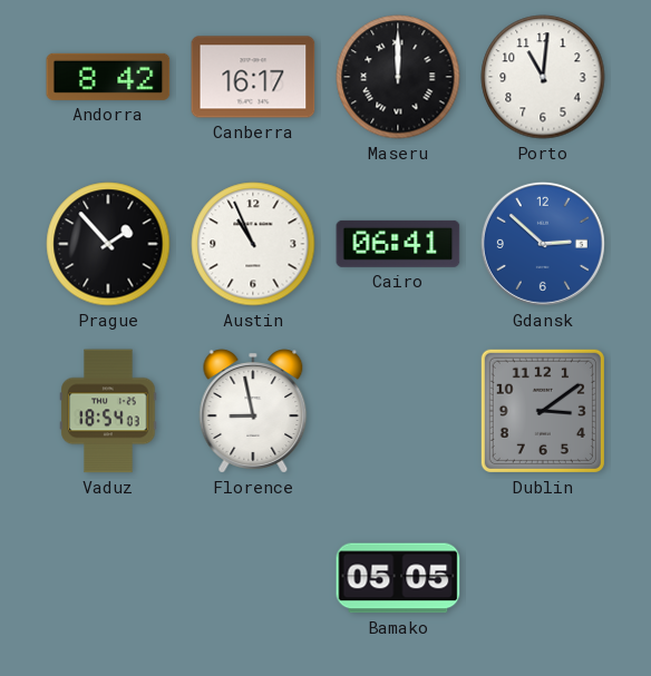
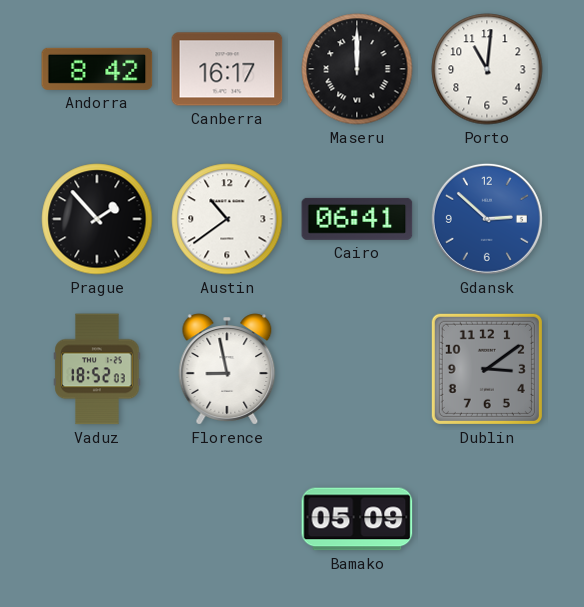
Austin: 10:56 -> 10:39 (227, 219)
Vaduz: 18:54 -> 18:52 (97, 369)
Bamako: 05:05 -> 05:09 (357, 519)
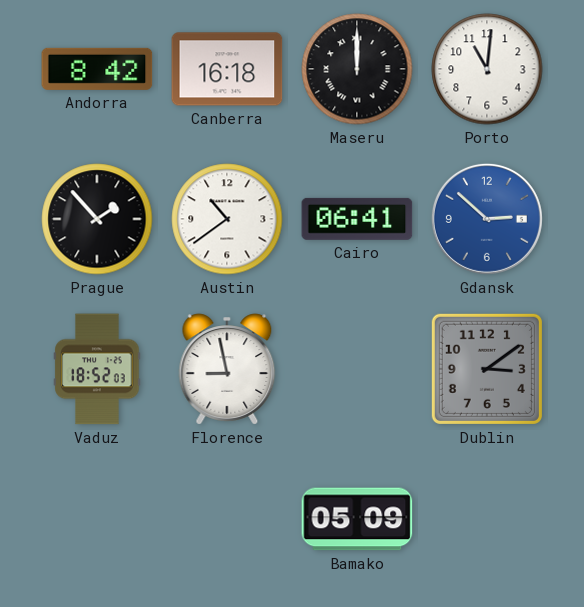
Canberra: 16:17 -> 16:18 (227, 69)
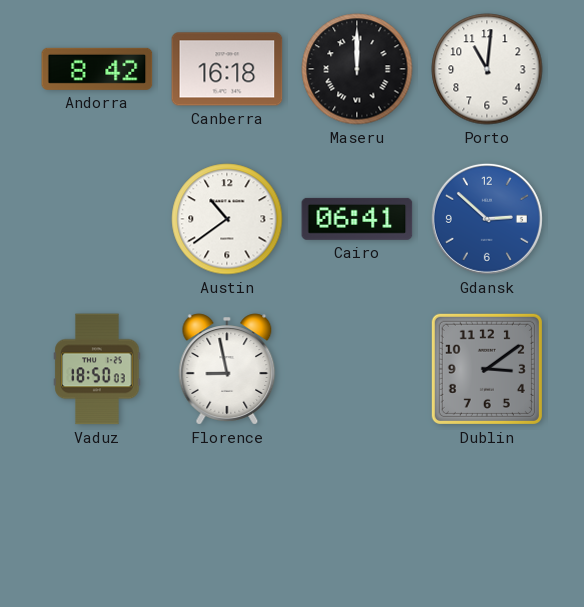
Prague: 1:53 -> none (97, 219)
Vaduz: 18:52 -> 18:50 (97, 369)
Bamako: 05:09 -> none (357, 519)
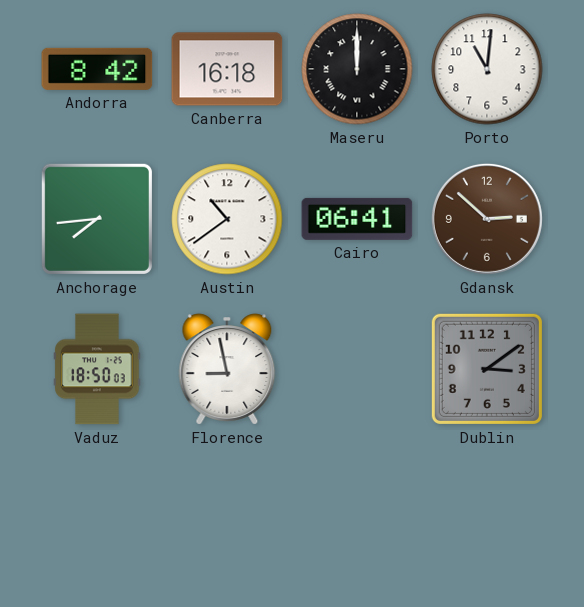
Anchorage: none -> 7:44 (97, 219)
Gdansk dial: blue -> brown (487, 219)
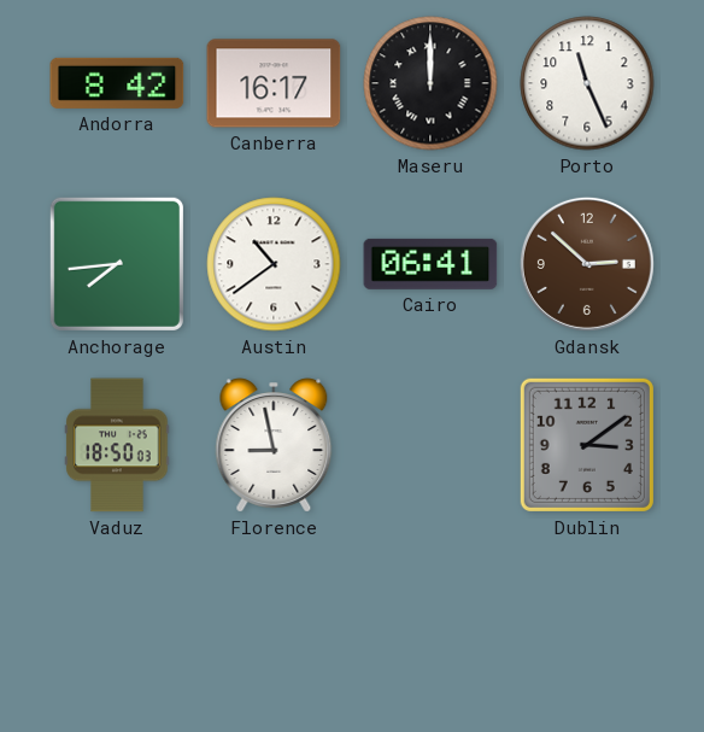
Canberra: 16:18 -> 16:17 (274, 83)
Porto: 11:01 -> 11:26 (587, 83)
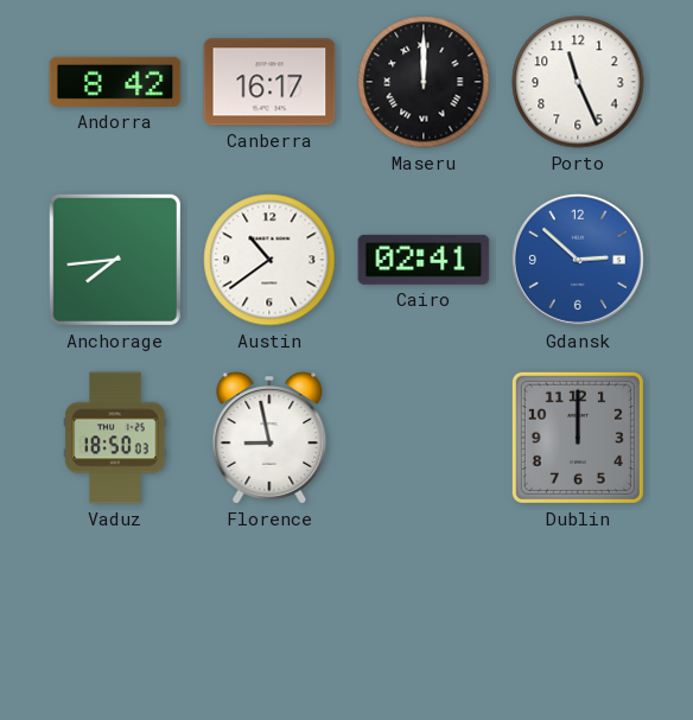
Cairo: 06:41 -> 02:41 (424, 260)
Gdansk dial: brown -> blue (578, 260)
Dublin: 3:09 -> 12:00 (578, 438)
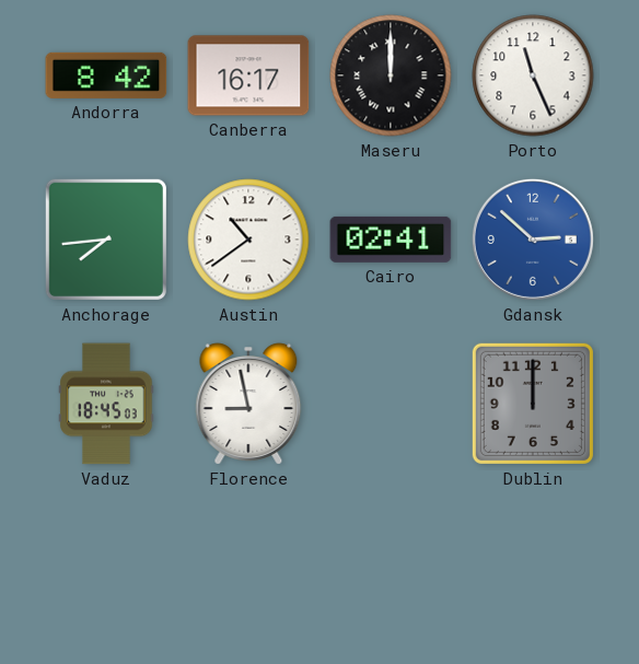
Vaduz: 18:50 -> 18:45 (106, 404)
